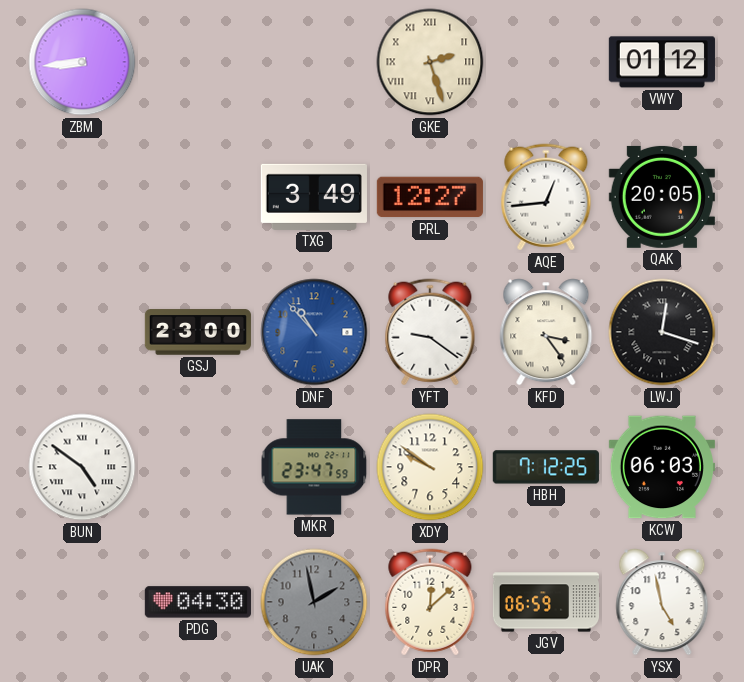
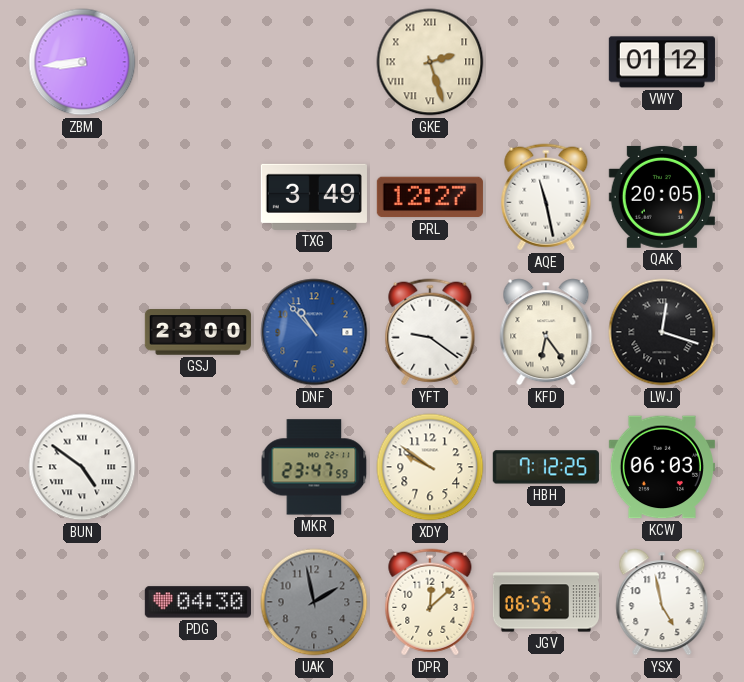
AQE: 12:44 -> 11:28 (546, 197)
KFD: 3:24 -> 6:24 (546, 332)
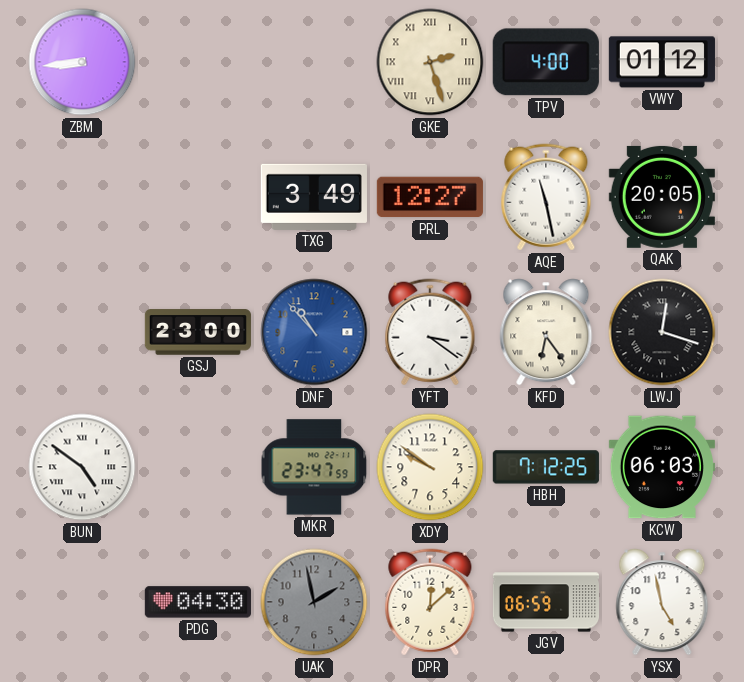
TPV: none -> 4:00 (546, 62)
YFT: 9:21 -> 3:21 (430, 332)
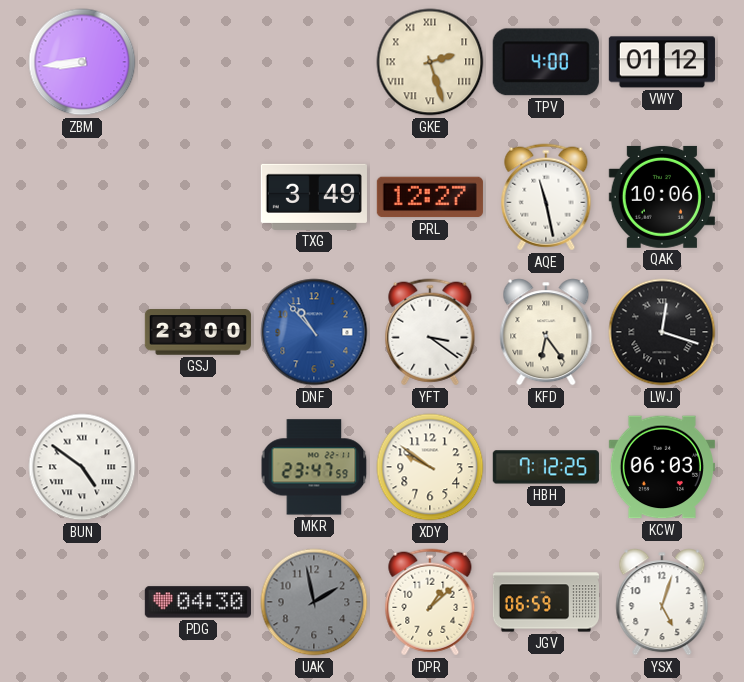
QAK: 20:05 -> 10:06 (662, 197)
DPR: 12:08 -> 1:08 (430, 602)
YSX: 4:58 -> 5:03 (662, 602)
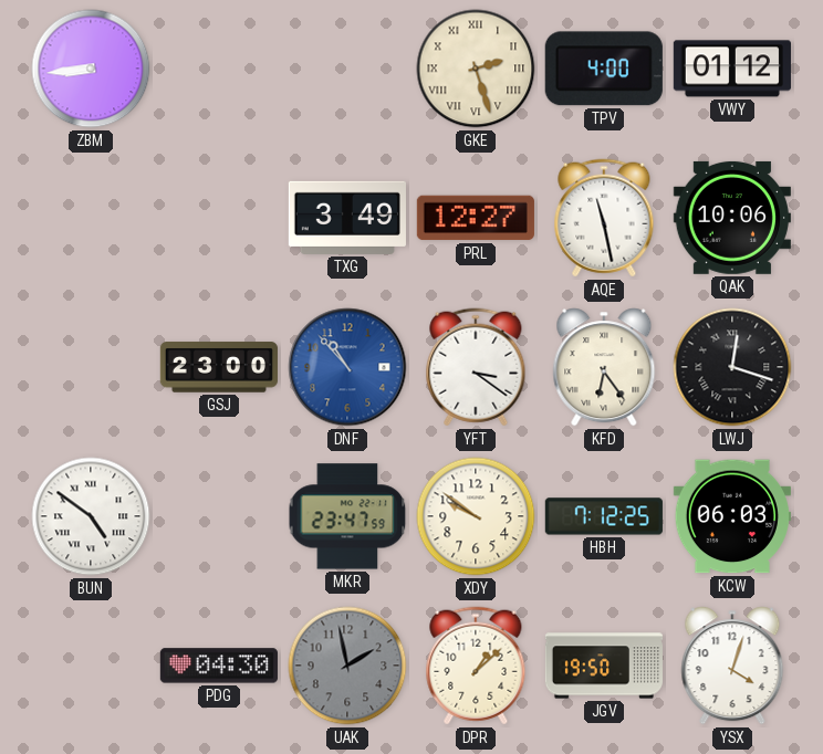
JGV: 06:59 -> 19:50 (603, 666)
YSX: 5:03 -> 4:03 (732, 666)
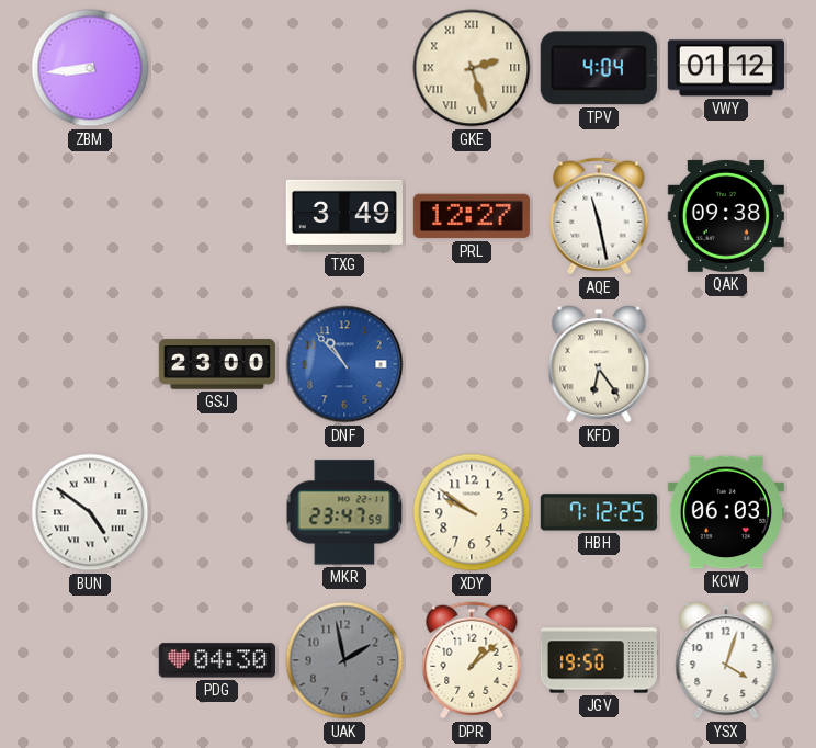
TPV: 4:00 -> 4:04 (599, 68)
QAK: 10:06 -> 09:38 (726, 216)
YFT: 3:21 -> none (476, 367)
LWJ: 12:18 -> none (732, 367)
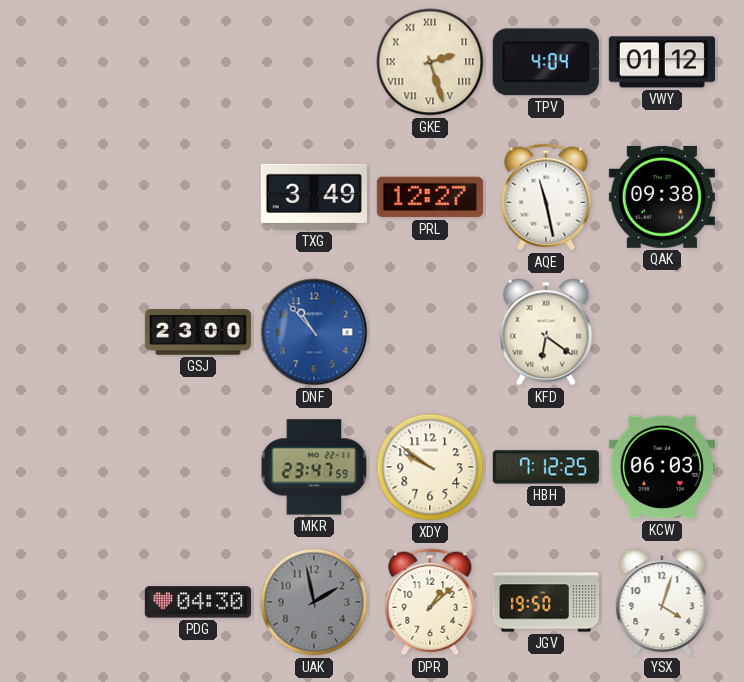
ZBM: 8:44 -> none (90, 68)
KFD: 6:24 -> 6:21 (546, 332)
BUN: 4:51 -> none (90, 512)
